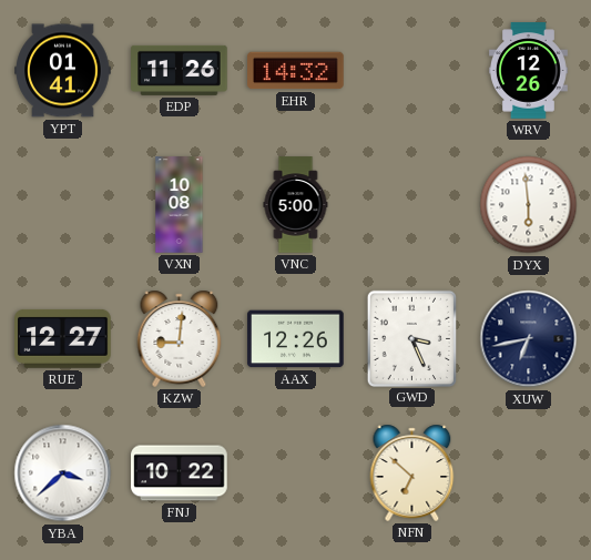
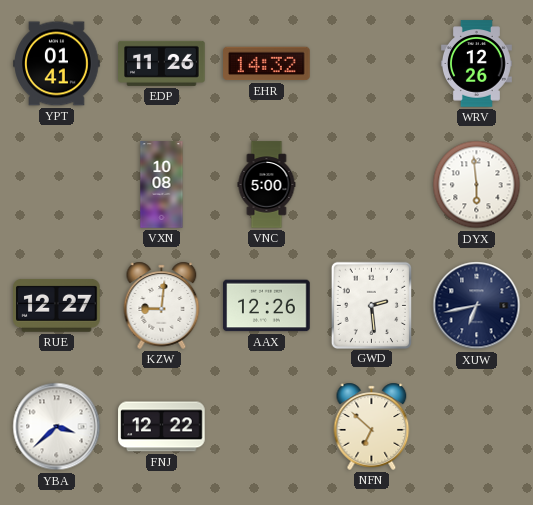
GWD: 3:26 -> 2:29 (371, 305)
FNJ: 10:22 -> 12:22 (162, 427)
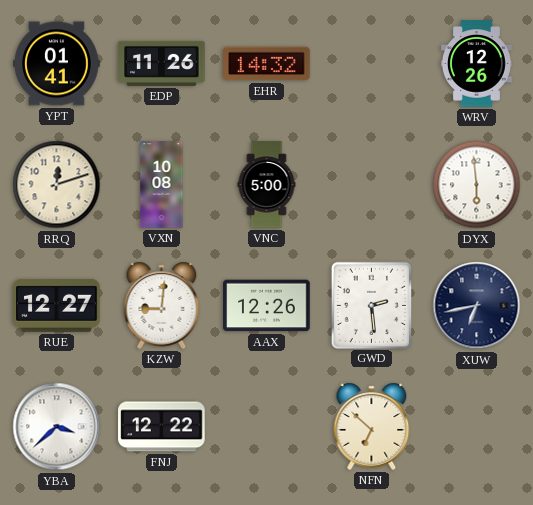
RRQ: none -> 12:12 (57, 185)
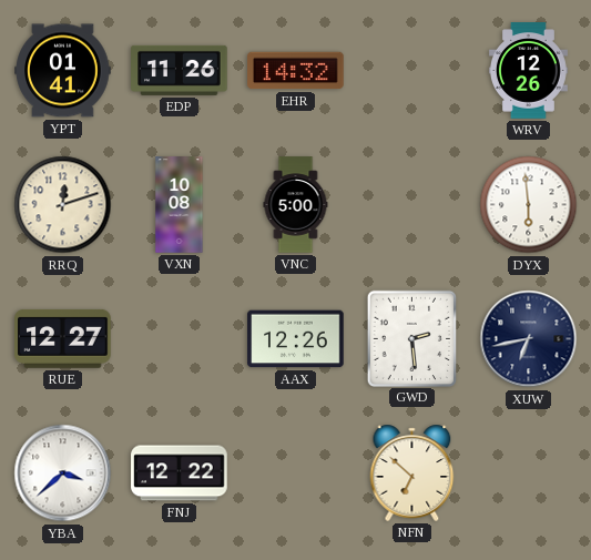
KZW: 9:01 -> none (162, 305)
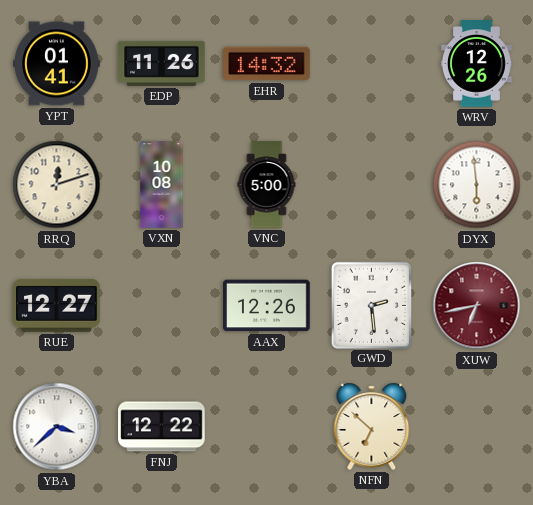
XUW dial: navy -> burgundy (477, 306)
